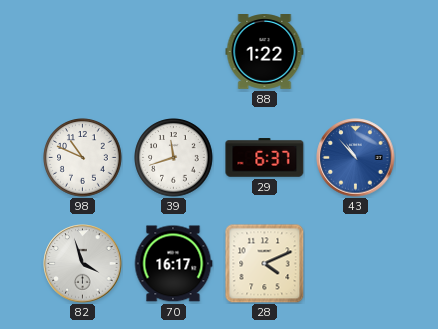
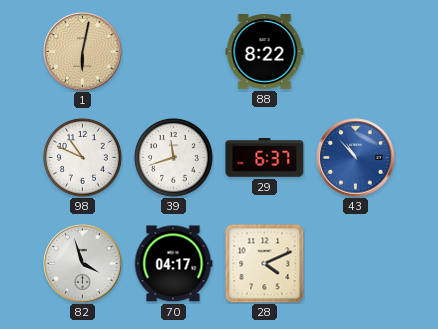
1: none -> 6:02 (83, 52)
88: 1:22 -> 8:22 (265, 52)
70: 16:17 -> 04:17 (173, 264)
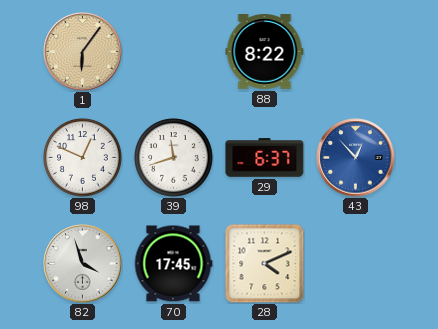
1: 6:02 -> 6:06 (83, 52)
98: 10:49 -> 12:49 (83, 158)
43: 10:53 -> 12:53 (356, 158)
70: 04:17 -> 17:45 (173, 264)
